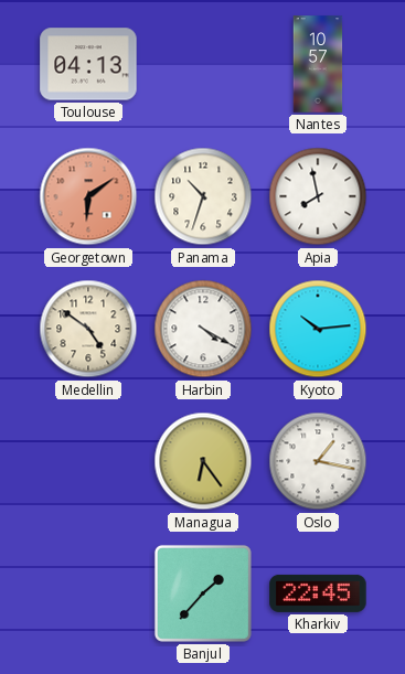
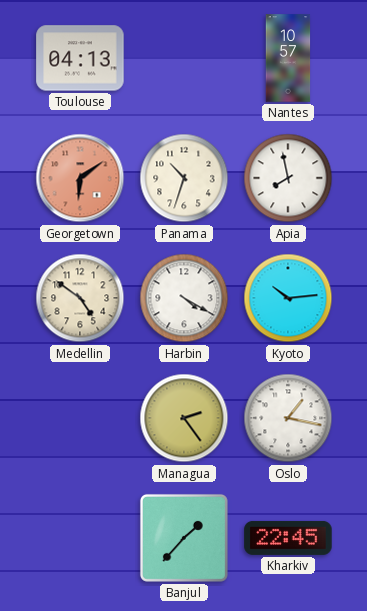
Managua: 6:24 -> 2:24 (184, 418)
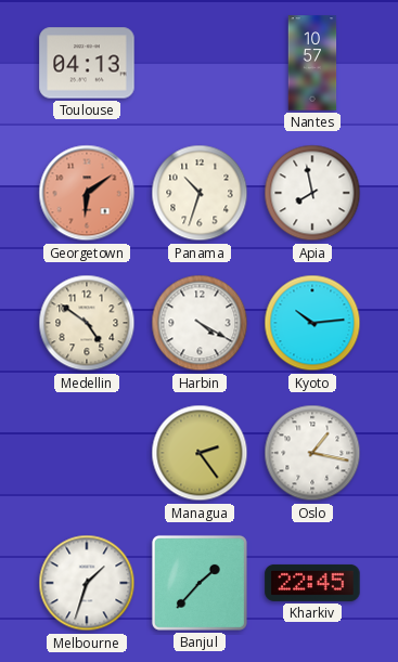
Melbourne: none -> 1:33 (87, 583)
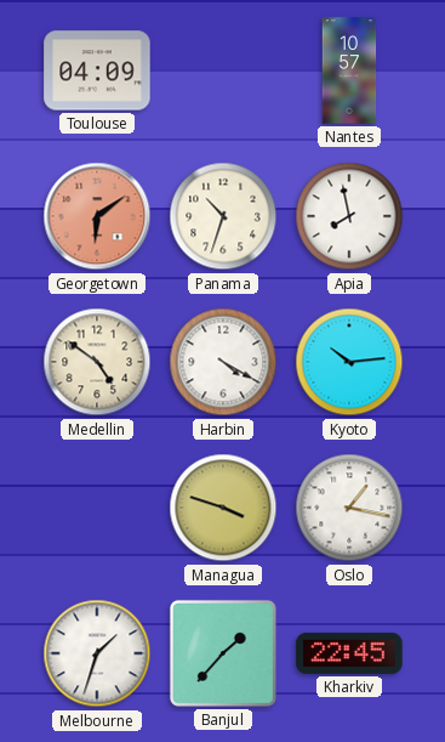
Toulouse: 04:13 -> 04:09 (97, 70)
Managua: 2:24 -> 3:48 (223, 508)
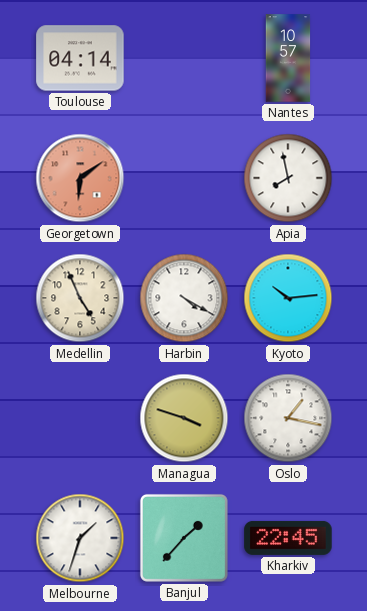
Toulouse: 04:09 -> 04:14 (80, 58)
Panama: 10:33 -> none (223, 216)
Medellin: 4:51 -> 4:56 (80, 298)
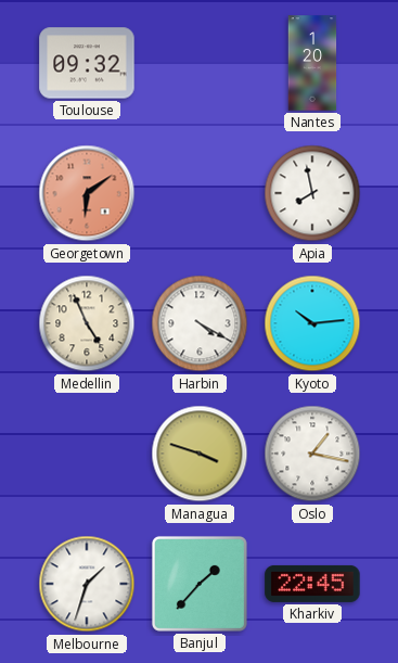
Toulouse: 04:14 -> 09:32 (87, 63)
Nantes: 10:57 -> 1:20 (312, 63)
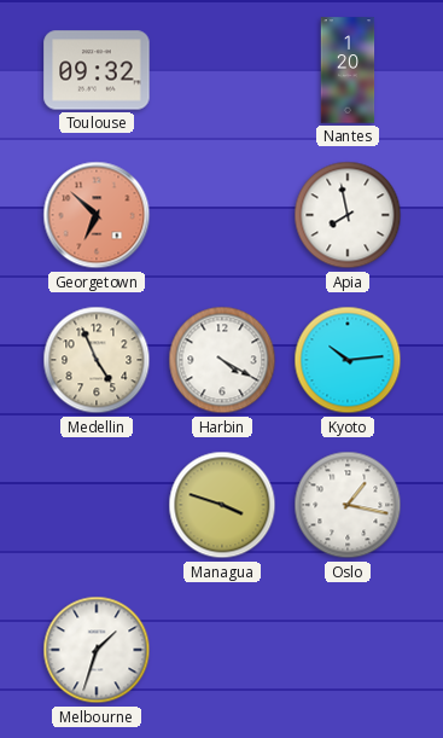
Georgetown: 6:09 -> 6:52 (97, 215)
Banjul: 1:37 -> none (200, 584)
Kharkiv: 22:45 -> none (312, 584)
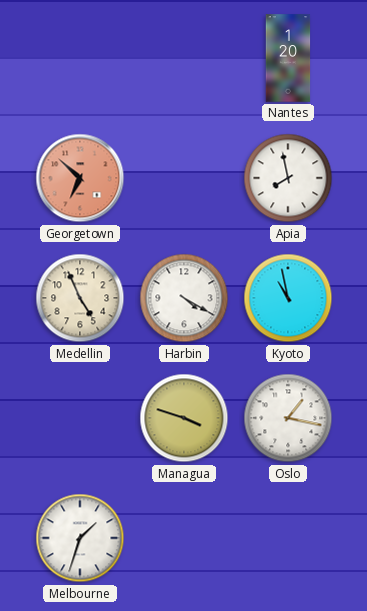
Toulouse: 09:32 -> none (97, 70)
Kyoto: 10:14 -> 10:58 (288, 298)
